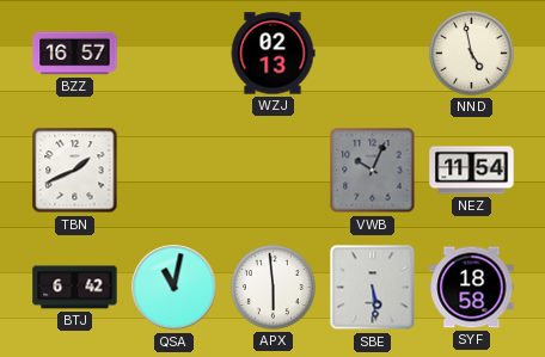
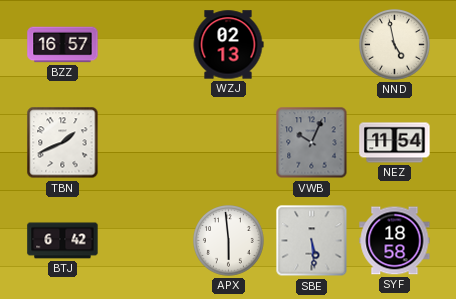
QSA: 11:02 -> none (174, 288)
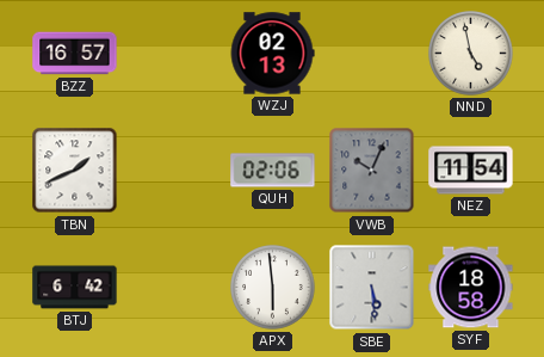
QUH: none -> 02:06 (273, 171)
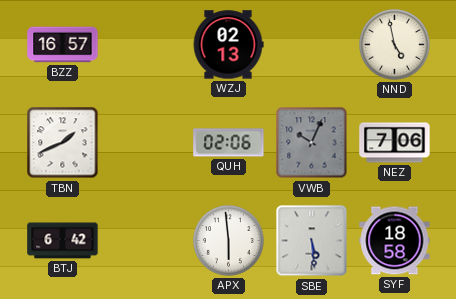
NEZ: 11:54 -> 7:06 (395, 143)
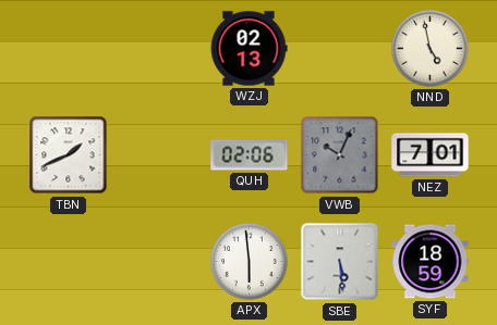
BZZ: 16:57 -> none (63, 45)
NEZ: 7:06 -> 7:01 (431, 155)
BTJ: 6:42 -> none (63, 241)
SYF: 18:58 -> 18:59 (431, 262)
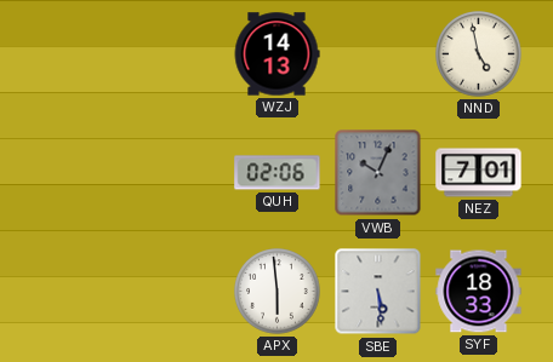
WZJ: 02:13 -> 14:13 (276, 54)
TBN: 1:41 -> none (69, 155)
SYF: 18:59 -> 18:33 (479, 292)
